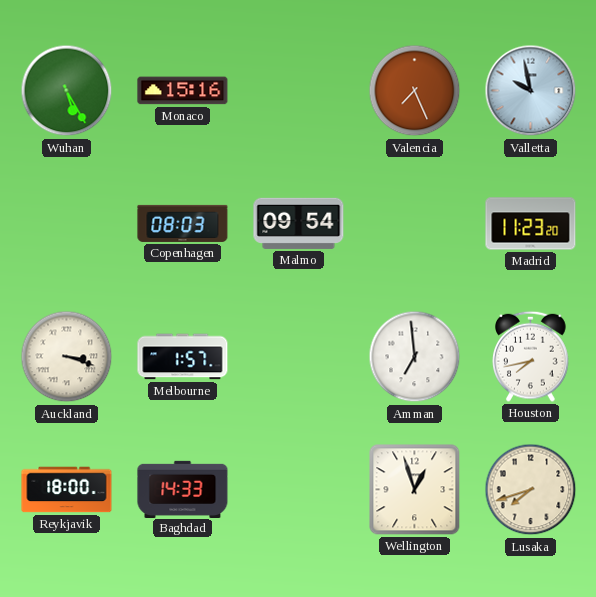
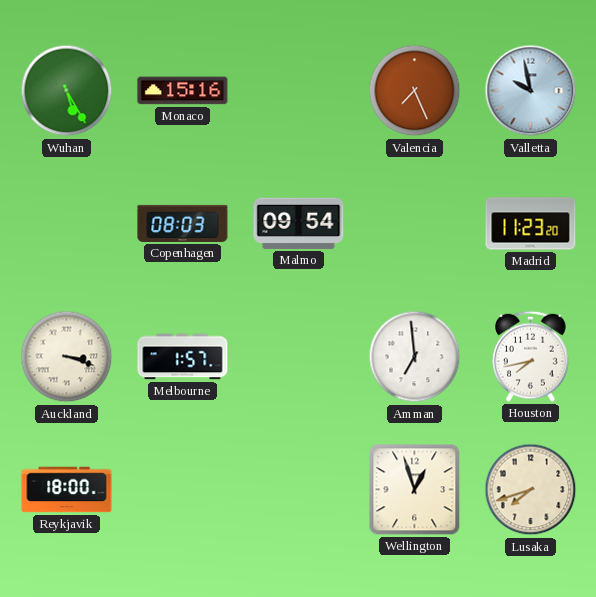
Baghdad: 14:33 -> none (183, 489)
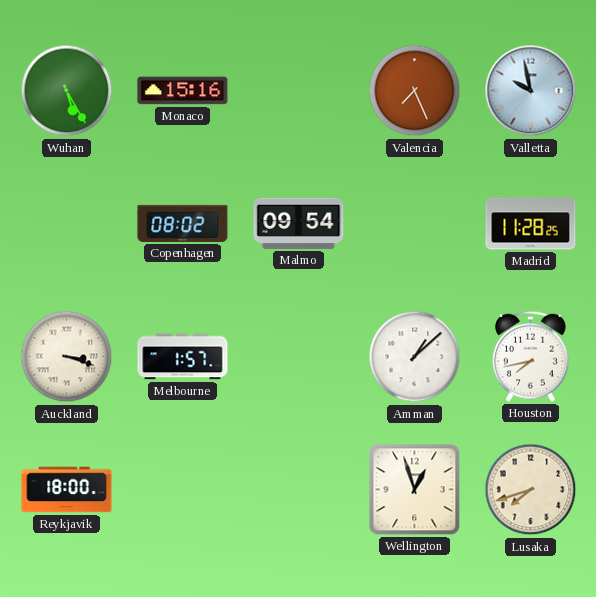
Copenhagen: 08:03 -> 08:02 (183, 223)
Madrid: 11:23 -> 11:28 (531, 224)
Amman: 6:59 -> 1:08 (415, 357)
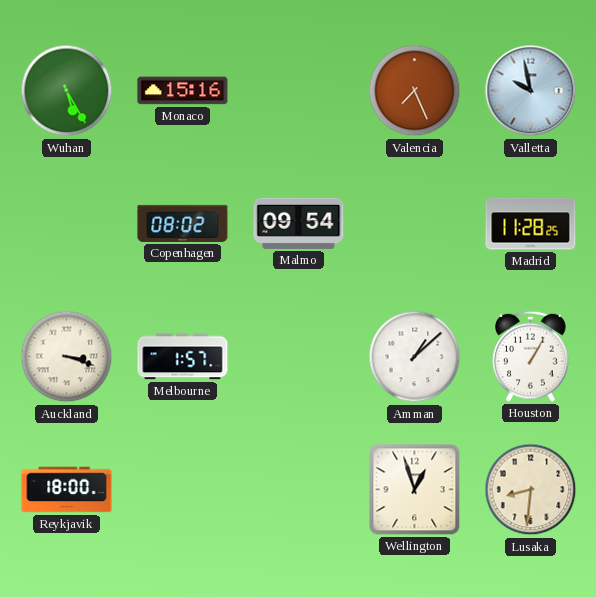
Houston: 7:43 -> 1:05 (531, 356)
Lusaka: 7:42 -> 8:31 (531, 490)
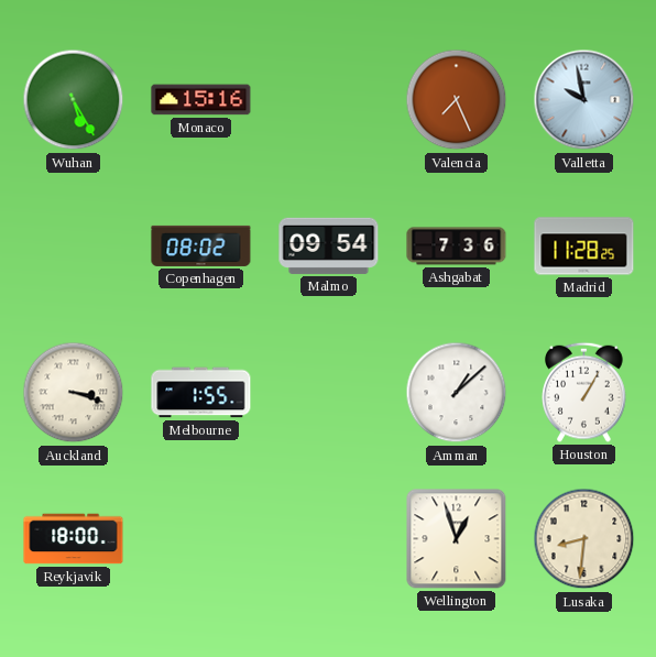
Ashgabat: none -> 7:36 (457, 247)
Melbourne: 1:57 -> 1:55 (201, 393)
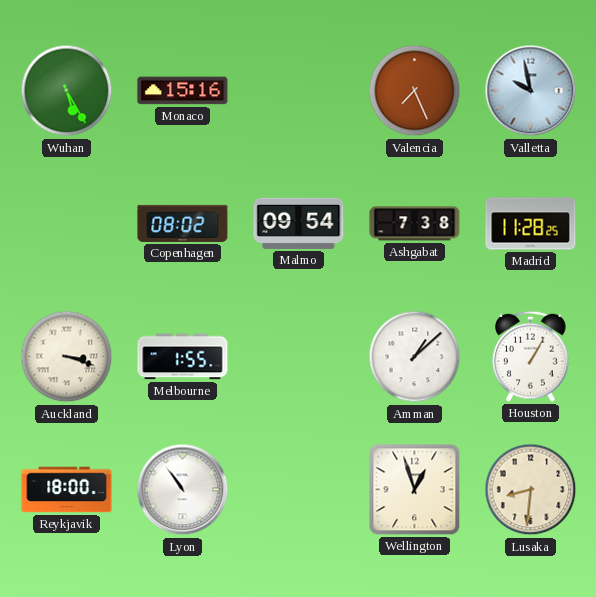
Ashgabat: 7:36 -> 7:38 (415, 224)
Lyon: none -> 10:54 (183, 490)
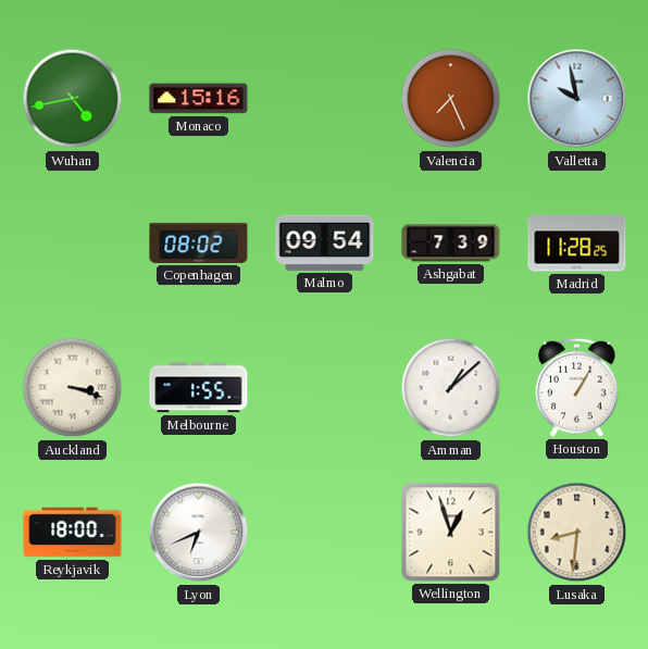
Wuhan: 5:25 -> 4:43 (73, 99)
Ashgabat: 7:38 -> 7:39 (451, 244)
Lyon: 10:54 -> 6:41 (199, 533)
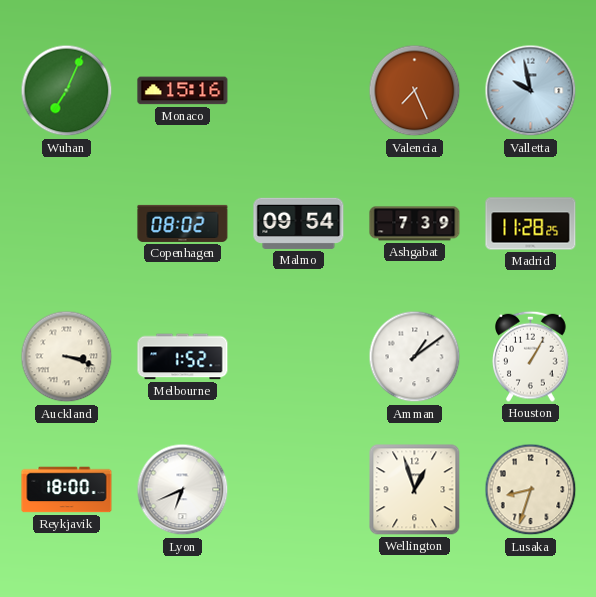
Wuhan: 4:43 -> 7:04 (67, 91)
Melbourne: 1:55 -> 1:52 (183, 357)
Amman: 1:08 -> 1:09 (415, 357)
Lusaka: 8:31 -> 8:33 (531, 490)
